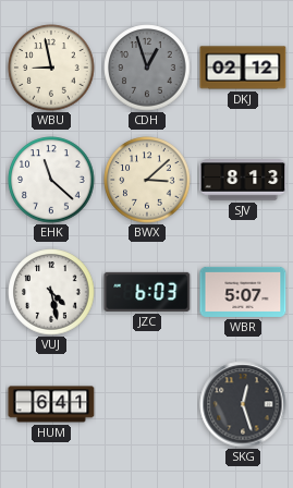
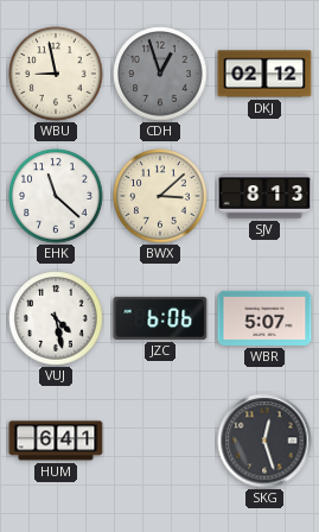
JZC: 6:03 -> 6:06 (160, 318)
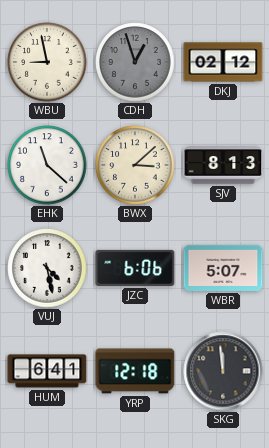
YRP: none -> 12:18 (135, 371)
SKG: 12:27 -> 11:59 (223, 371)
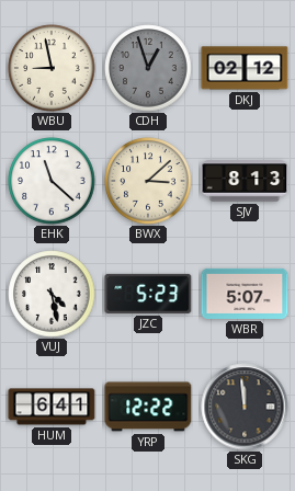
JZC: 6:06 -> 5:23 (148, 294)
YRP: 12:18 -> 12:22 (148, 407)
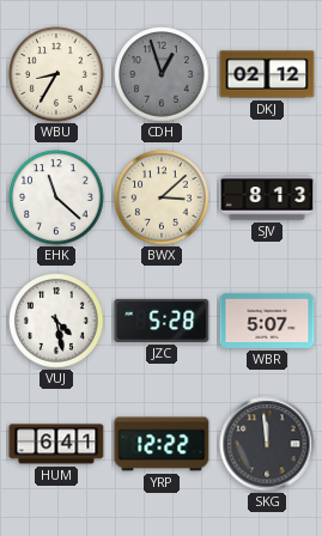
WBU: 8:58 -> 8:35 (56, 74)
JZC: 5:23 -> 5:28 (162, 321)
